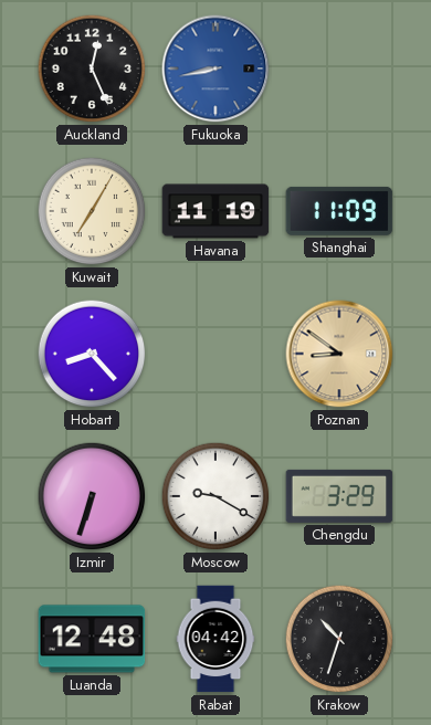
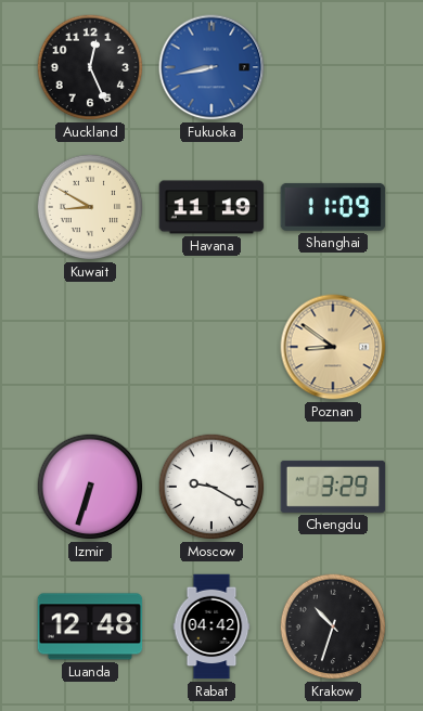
Kuwait: 7:05 -> 8:50 (90, 207)
Hobart: 8:23 -> none (92, 354)
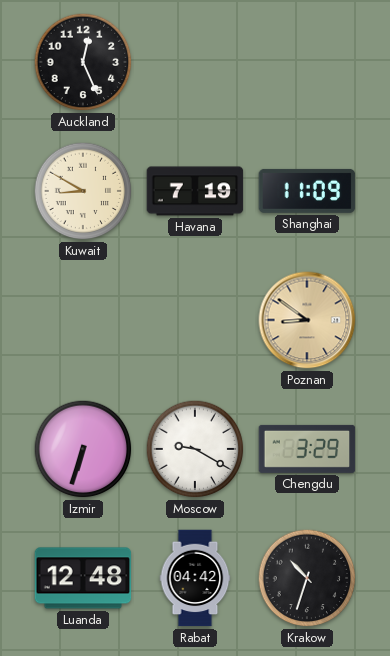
Fukuoka: 8:43 -> none (211, 67)
Havana: 11:19 -> 7:19 (195, 191)
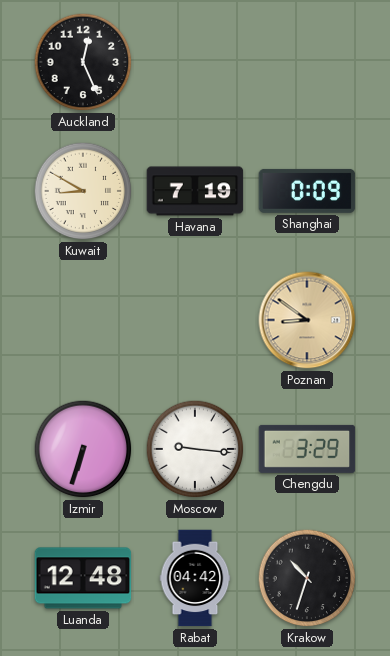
Shanghai: 11:09 -> 0:09 (307, 191)
Moscow: 9:20 -> 9:16 (195, 449)
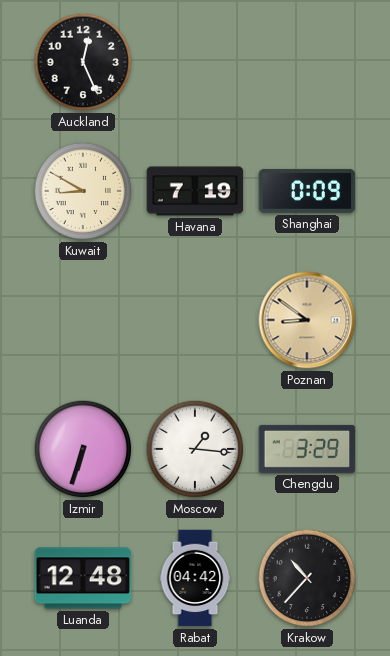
Moscow: 9:16 -> 1:16 (195, 449)
Krakow: 10:33 -> 10:37 (307, 578)
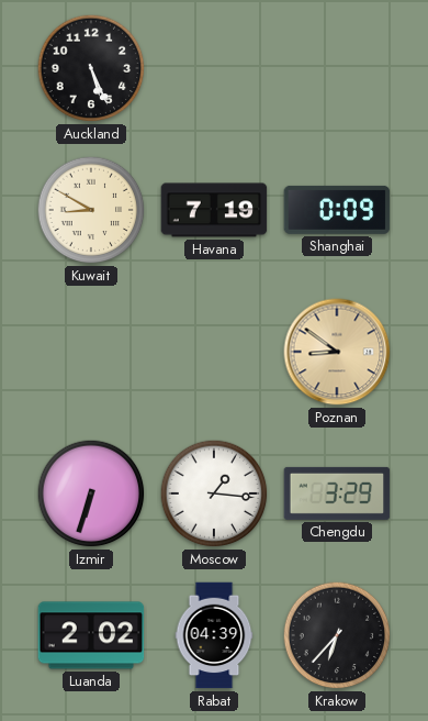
Auckland: 12:26 -> 5:26 (91, 68)
Luanda: 12:48 -> 2:02 (91, 635)
Rabat: 04:42 -> 04:39 (214, 635)
Krakow: 10:37 -> 6:37 (337, 635)
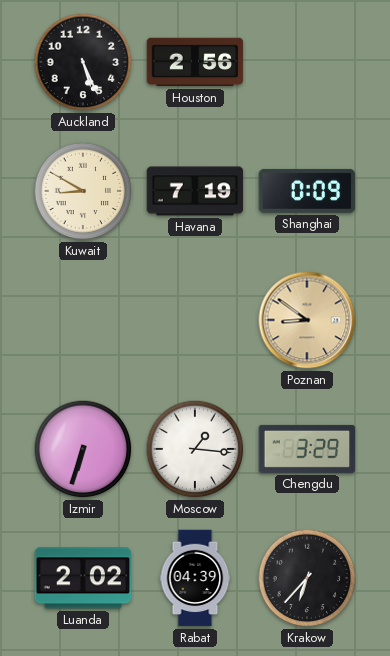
Houston: none -> 2:56 (195, 62)
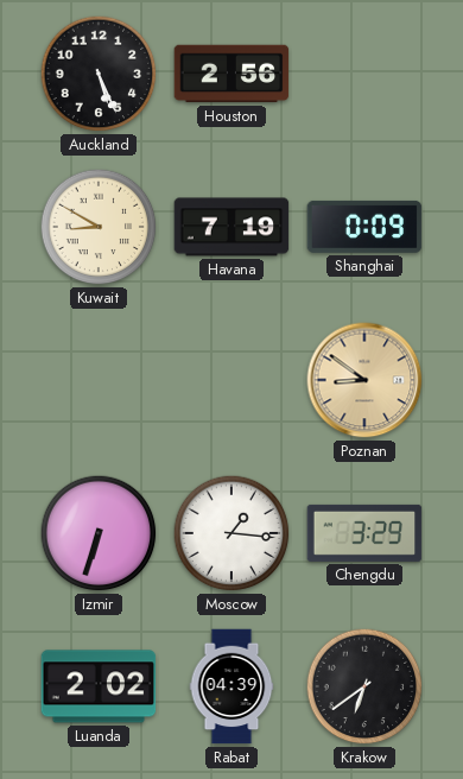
Krakow: 6:37 -> 6:39 (364, 686)
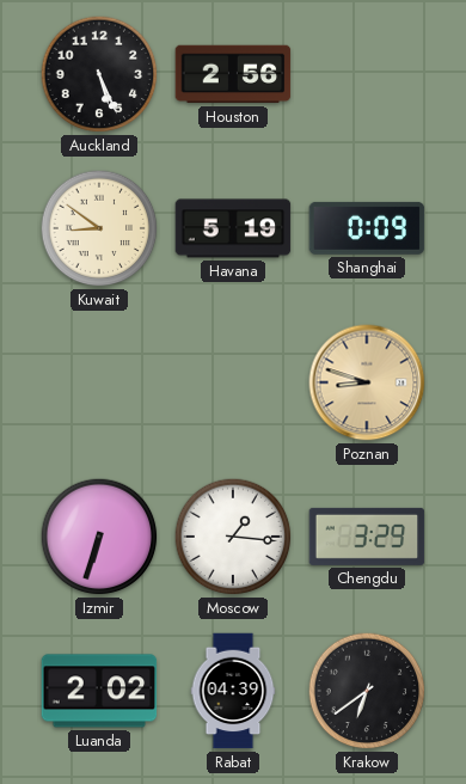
Kuwait: 8:50 -> 8:51 (99, 228)
Havana: 7:19 -> 5:19 (233, 228)
Poznan: 8:51 -> 8:48 (367, 382)
